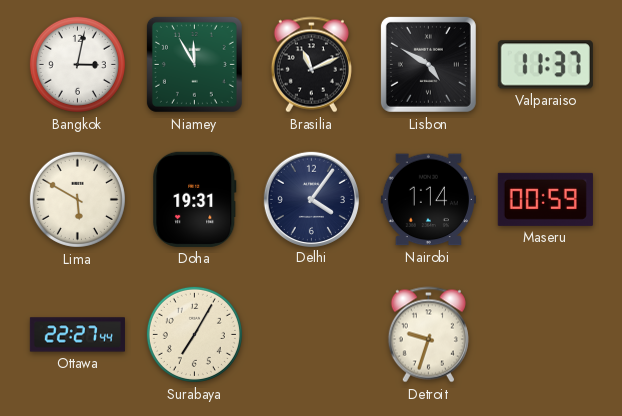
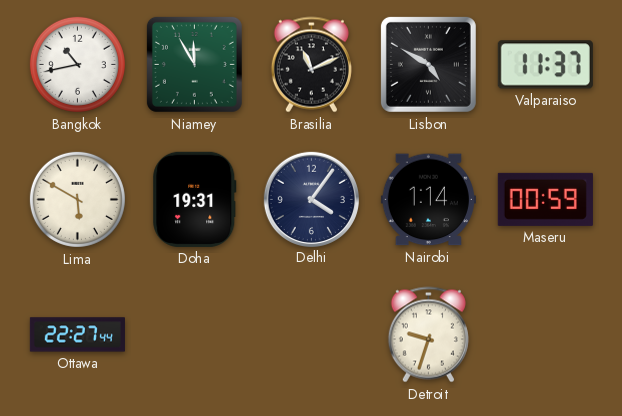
Bangkok: 3:02 -> 10:43 (77, 64)
Surabaya: 7:05 -> none (194, 334)
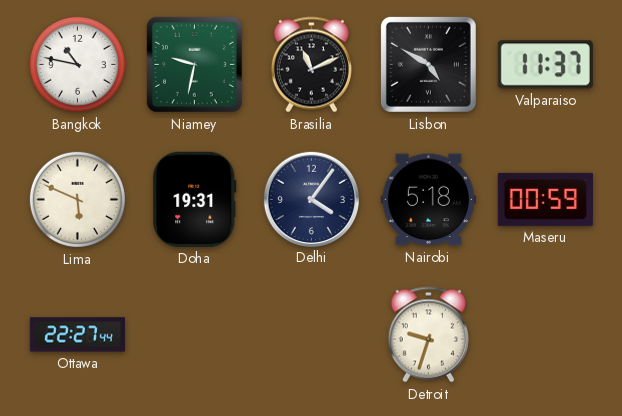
Bangkok: 10:43 -> 10:47 (77, 64)
Niamey: 11:55 -> 9:32 (194, 64)
Lima: 5:50 -> 5:49 (77, 199)
Nairobi: 1:14 -> 5:18 (428, 200)
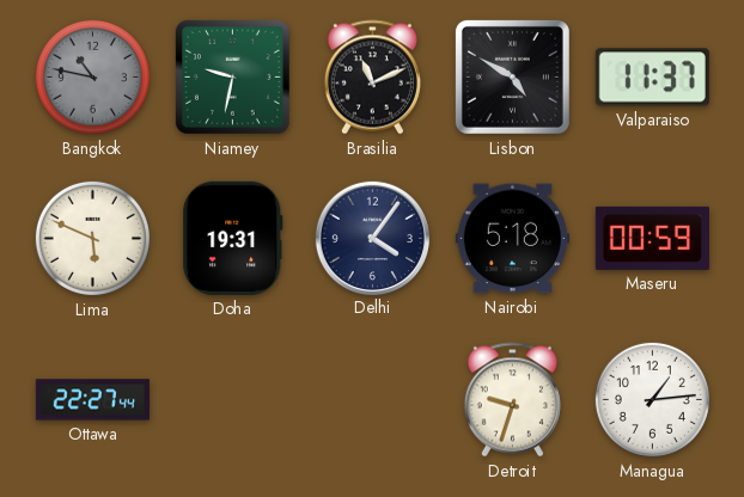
Bangkok dial: white -> grey (92, 76)
Managua: none -> 1:14 (652, 399)
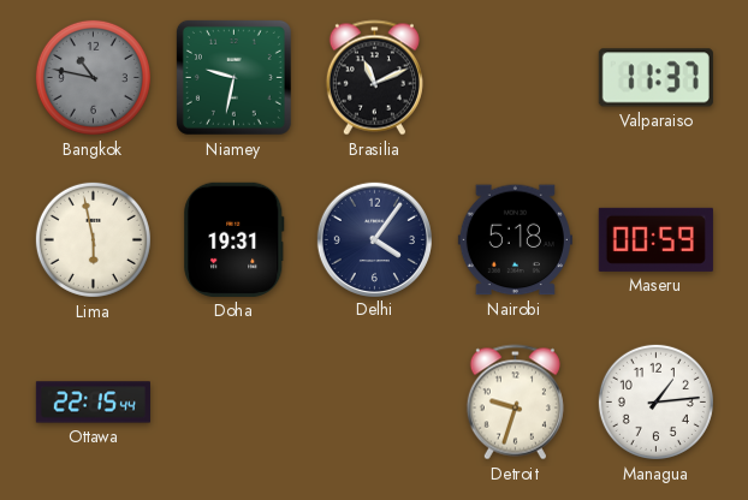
Lisbon: 4:50 -> none (512, 76)
Lima: 5:49 -> 5:58 (93, 239)
Ottawa: 22:27 -> 22:15 (93, 403)
